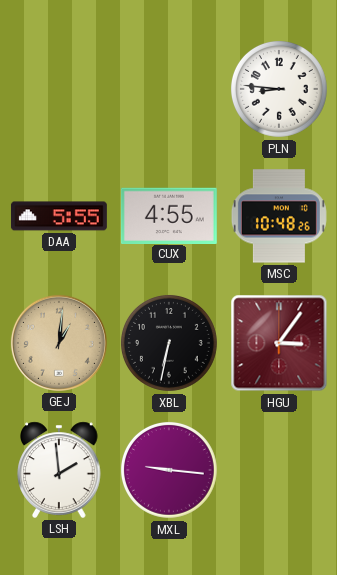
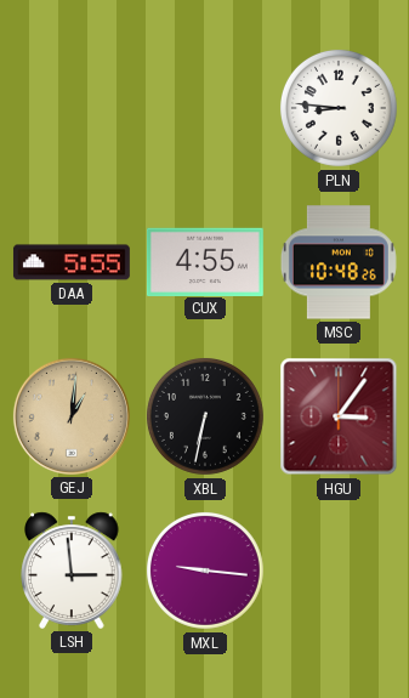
LSH: 1:59 -> 2:59 (72, 571)
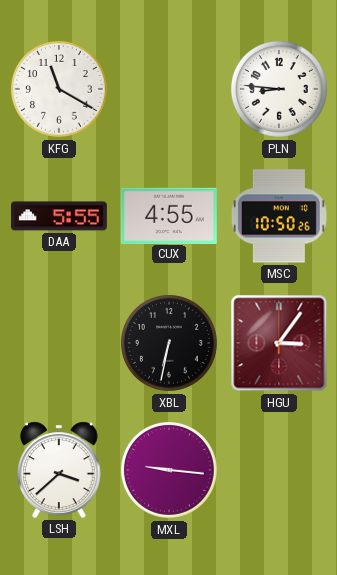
KFG: none -> 11:20 (59, 89)
MSC: 10:48 -> 10:50 (279, 216)
GEJ: 1:01 -> none (72, 416)
LSH: 2:59 -> 3:38 (59, 470)
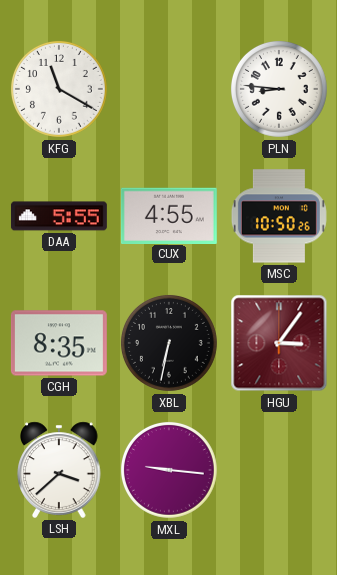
CGH: none -> 8:35 (59, 343)
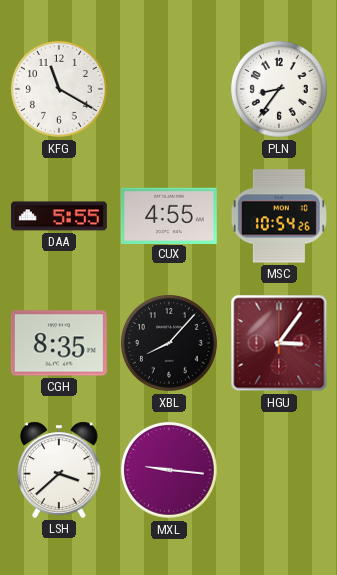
PLN: 8:46 -> 8:36 (279, 89)
MSC: 10:50 -> 10:54 (279, 216)
XBL: 6:32 -> 8:07 (169, 343)
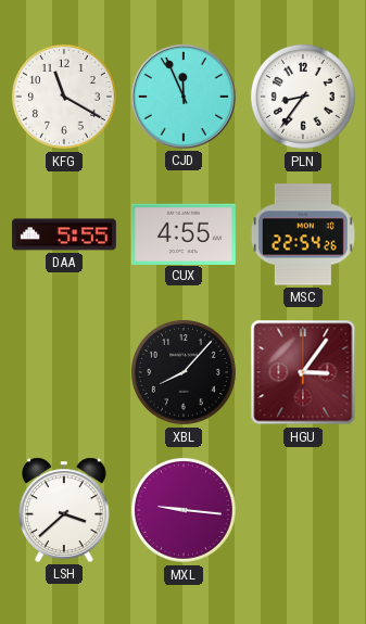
CJD: none -> 11:56 (184, 97)
MSC: 10:54 -> 22:54 (303, 234)
CGH: 8:35 -> none (59, 343)
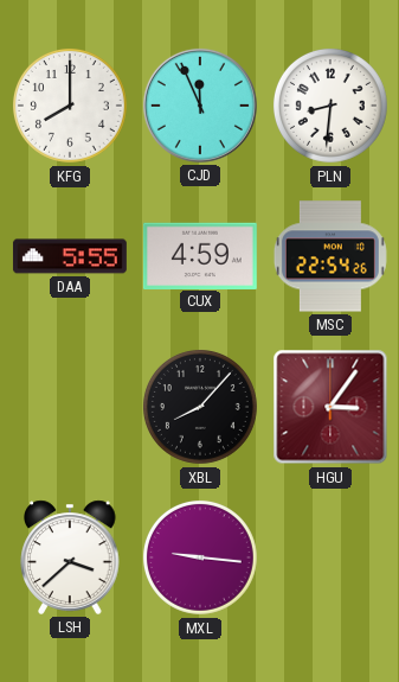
KFG: 11:20 -> 8:00 (70, 106)
PLN: 8:36 -> 8:31 (330, 106)
CUX: 4:55 -> 4:59 (200, 255)
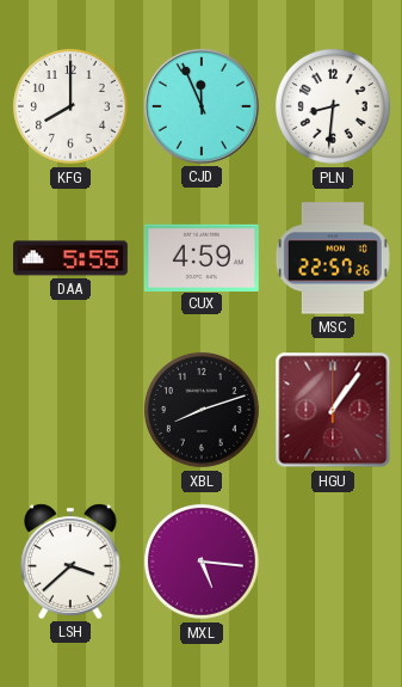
MSC: 22:54 -> 22:57 (333, 258)
XBL: 8:07 -> 8:12 (202, 410)
HGU: 3:06 -> 1:06 (333, 410)
MXL: 9:16 -> 5:16 (202, 562)
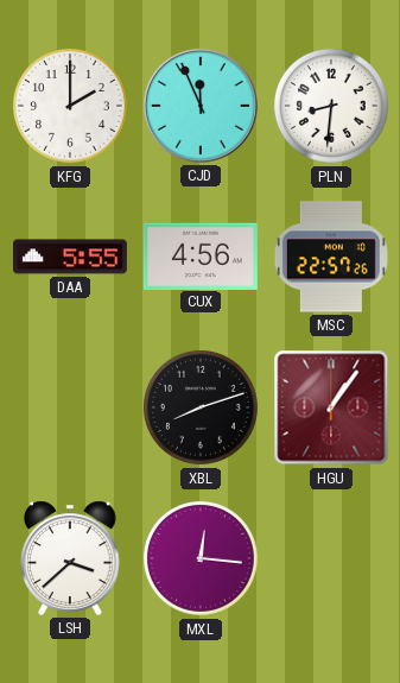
KFG: 8:00 -> 2:00 (70, 106)
CUX: 4:59 -> 4:56 (201, 255)
MXL: 5:16 -> 12:16 (201, 558)
